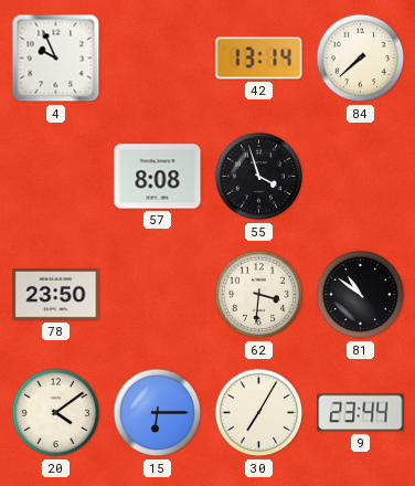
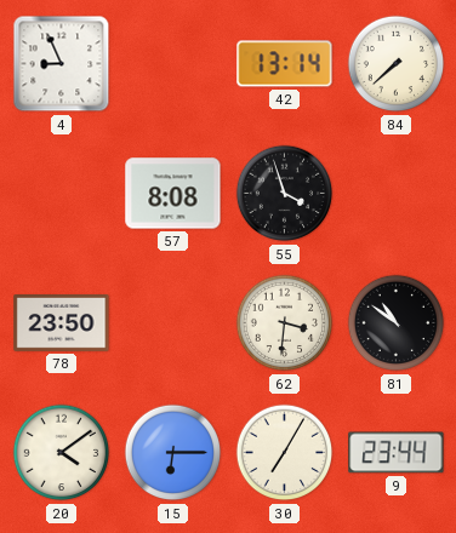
4: 9:56 -> 8:56 (62, 64)
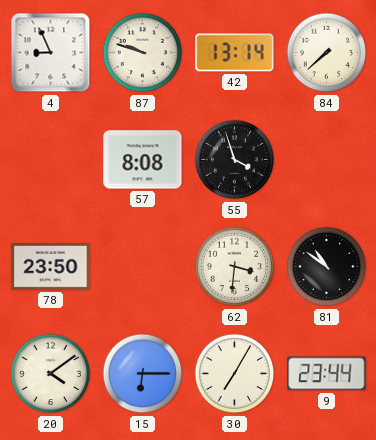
87: none -> 9:48 (143, 53)
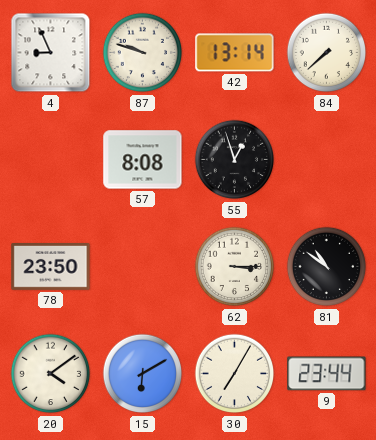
55: 3:57 -> 12:57 (235, 160)
62: 3:31 -> 3:15 (235, 267)
15: 6:15 -> 6:10 (143, 374)
